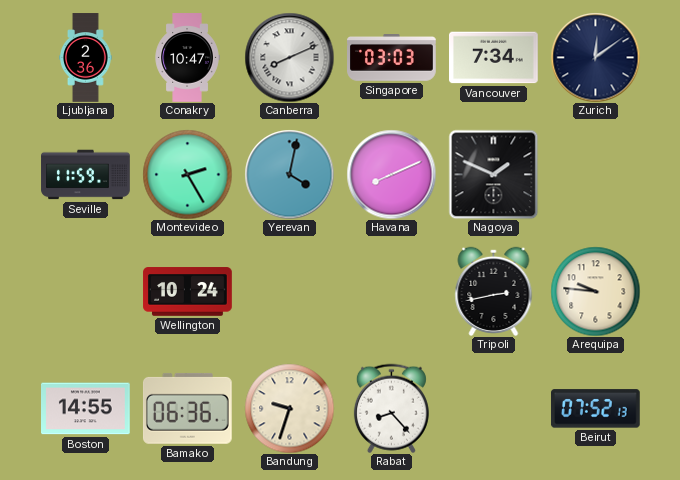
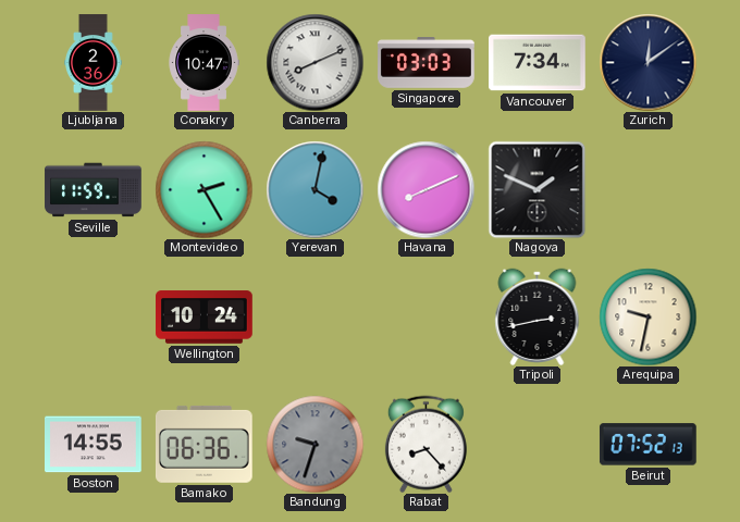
Arequipa: 9:46 -> 9:32 (647, 316)
Bandung dial: cream -> grey (314, 444)
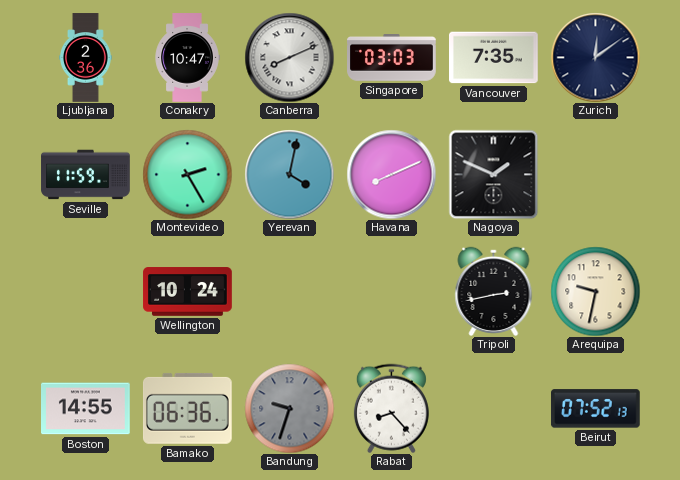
Vancouver: 7:34 -> 7:35 (494, 58)
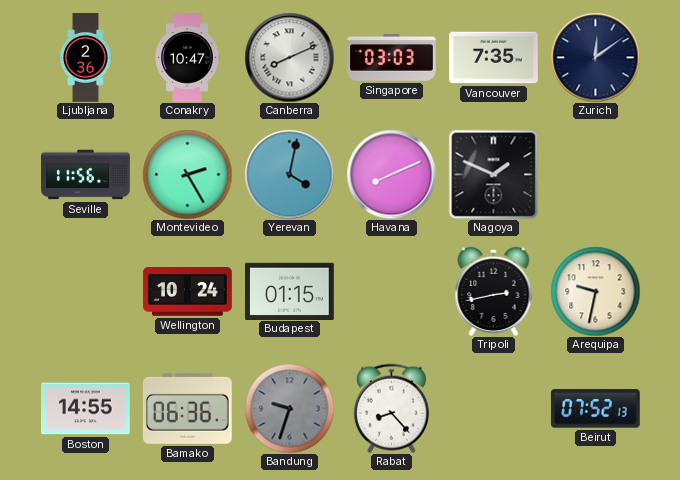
Seville: 11:59 -> 11:56 (86, 175)
Budapest: none -> 01:15 (290, 291)
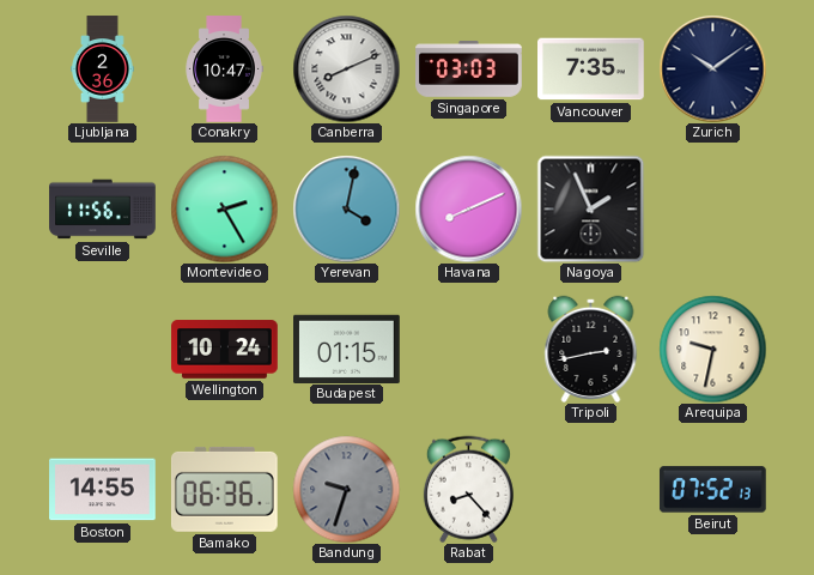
Zurich: 12:09 -> 10:09 (712, 68)
Nagoya: 1:49 -> 1:56 (590, 208)
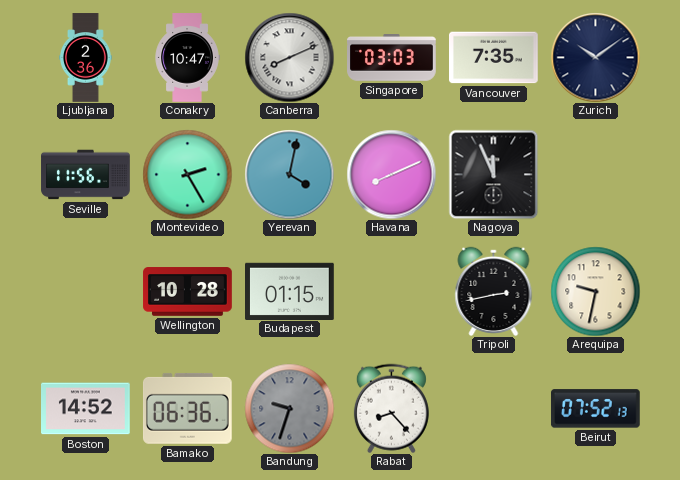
Nagoya: 1:56 -> 11:56 (493, 174)
Wellington: 10:24 -> 10:28 (188, 292)
Boston: 14:55 -> 14:52 (86, 409)
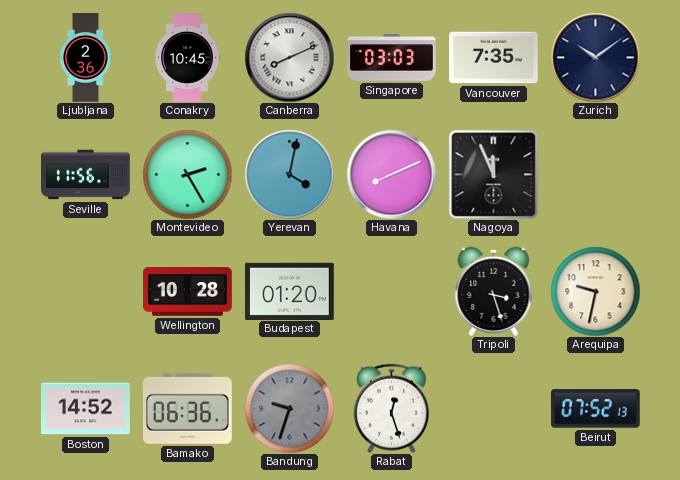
Conakry: 10:47 -> 10:45 (187, 58)
Budapest: 01:15 -> 01:20 (290, 291)
Tripoli: 2:43 -> 3:27 (494, 291)
Rabat: 8:23 -> 12:27 (391, 408)
